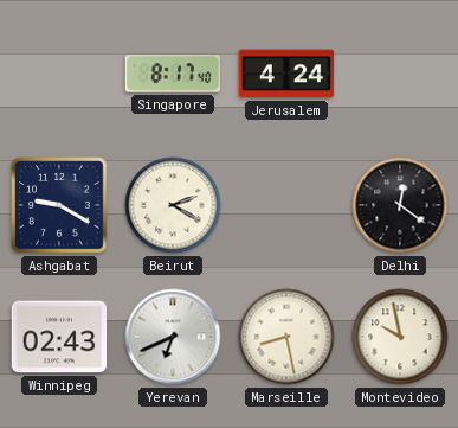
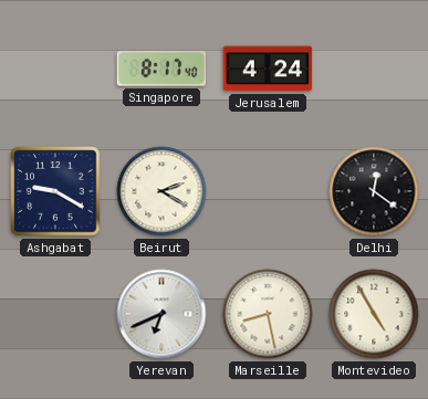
Winnipeg: 02:43 -> none (59, 337)
Montevideo: 9:58 -> 4:55 (374, 314)
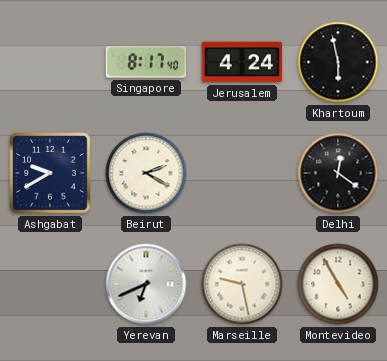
Khartoum: none -> 5:58 (338, 62)
Ashgabat: 9:20 -> 9:40 (50, 173)
Marseille: 8:28 -> 9:28 (242, 284)
